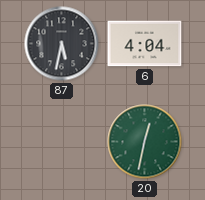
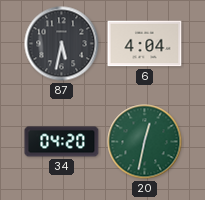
34: none -> 04:20 (62, 142)
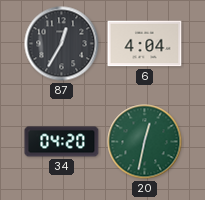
87: 5:32 -> 12:35 (62, 44)
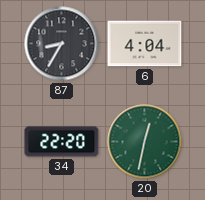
87: 12:35 -> 8:35 (62, 44)
34: 04:20 -> 22:20 (62, 142)
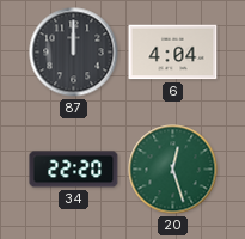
87: 8:35 -> 12:00 (74, 53)
20: 12:32 -> 12:27 (173, 170)
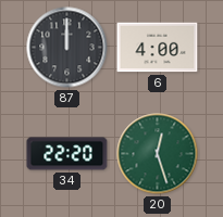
6: 4:04 -> 4:00 (158, 48)
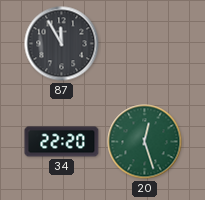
87: 12:00 -> 11:55 (62, 44)
6: 4:00 -> none (158, 48)
